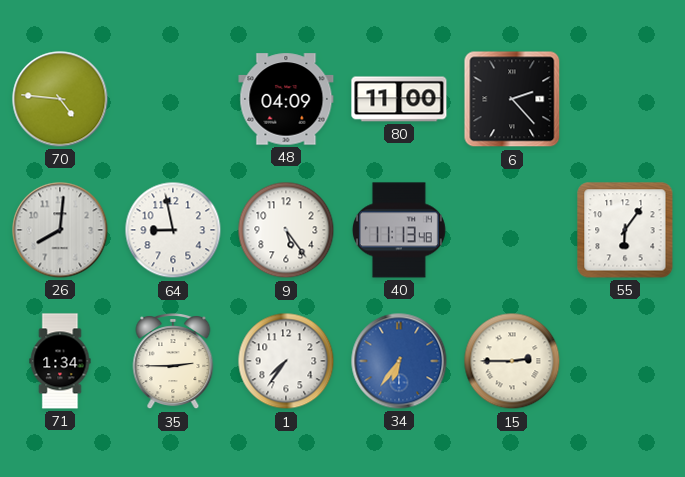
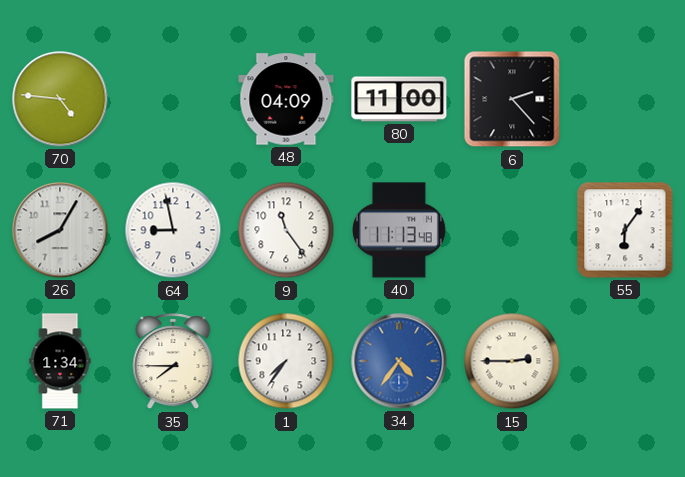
26: 8:01 -> 8:05 (60, 230)
9: 5:24 -> 11:24 (286, 230)
35: 2:45 -> 7:45 (173, 362)
34: 6:36 -> 4:36 (399, 361)
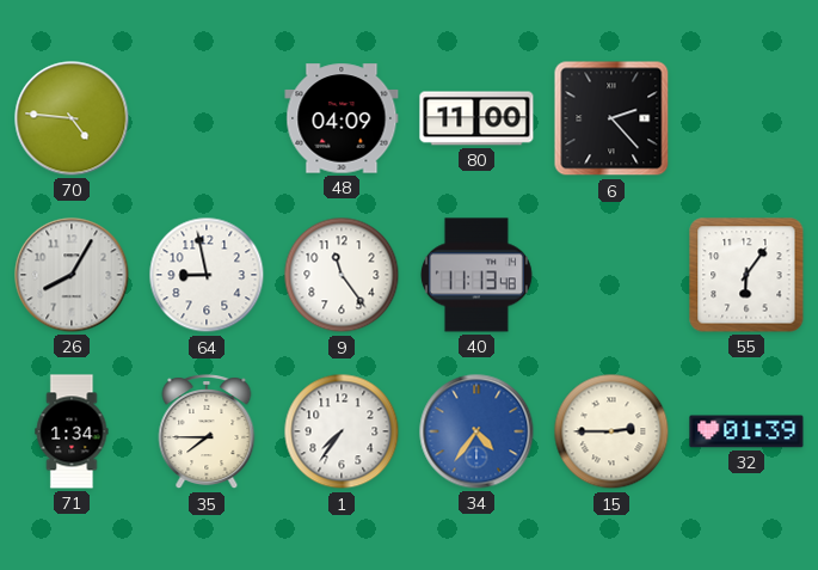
32: none -> 01:39 (746, 431)
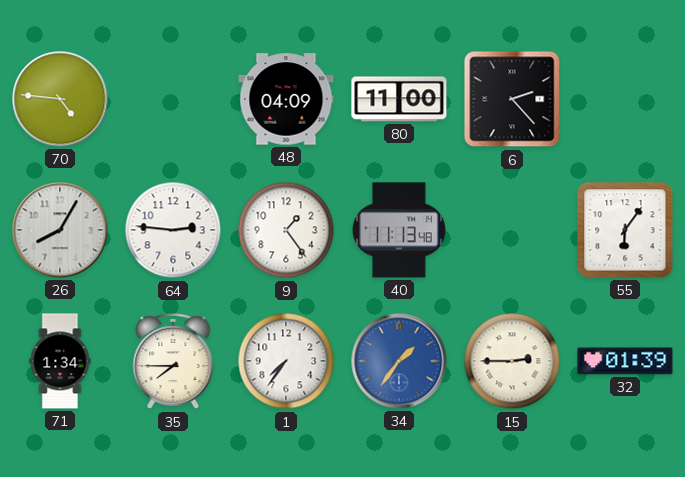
64: 8:58 -> 2:46 (173, 230)
9: 11:24 -> 1:24 (286, 230)
34: 4:36 -> 1:36 (399, 361)
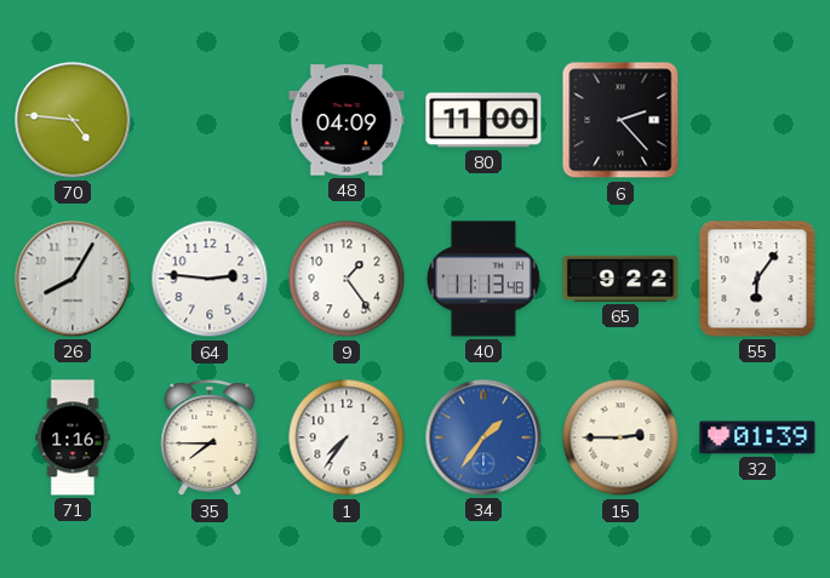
65: none -> 9:22 (620, 279)
71: 1:34 -> 1:16 (73, 437)
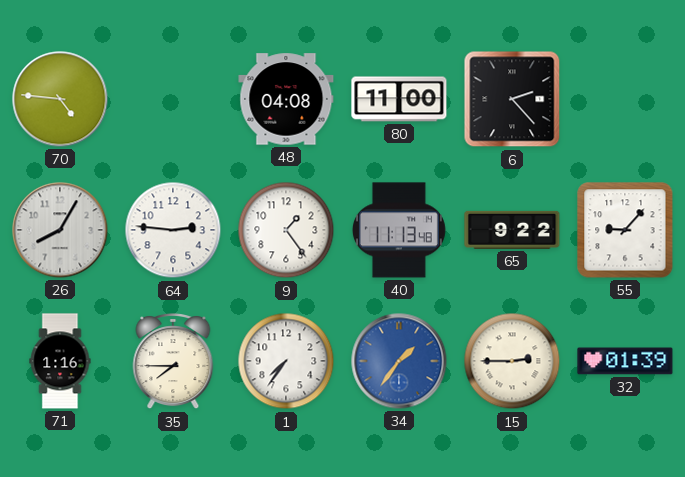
48: 04:09 -> 04:08 (286, 99)
55: 6:06 -> 9:07 (625, 230)
